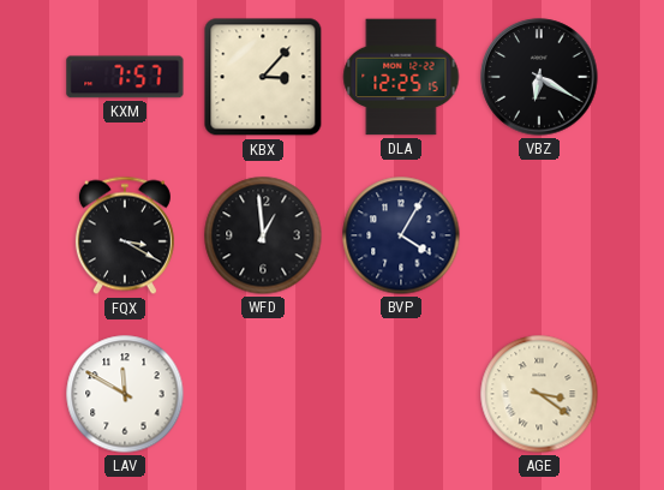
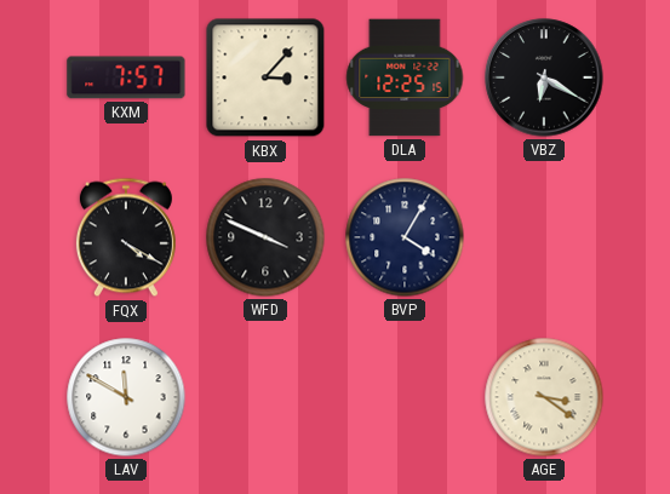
FQX: 3:20 -> 4:20 (126, 237)
WFD: 12:59 -> 3:49 (265, 237)
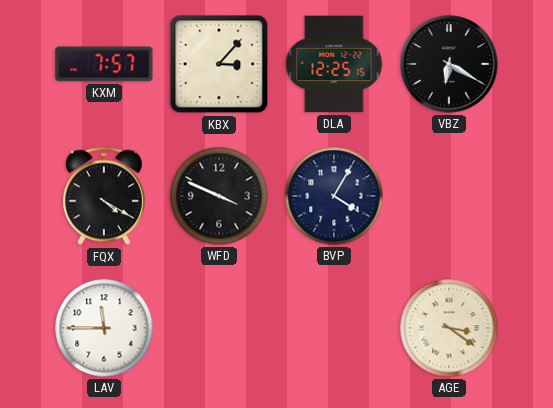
LAV: 11:50 -> 11:45 (104, 328)
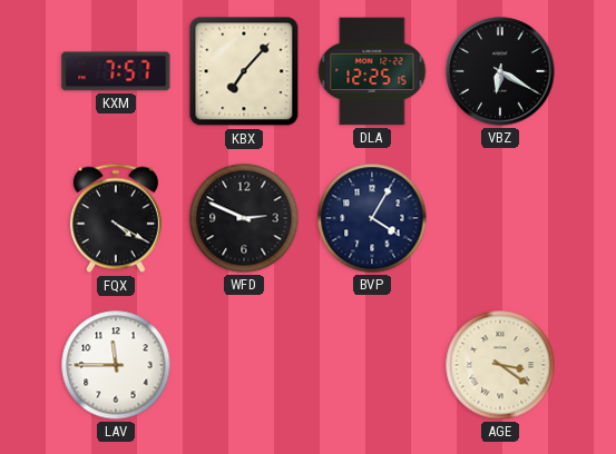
KBX: 3:07 -> 7:07 (244, 71)
WFD: 3:49 -> 2:49 (244, 218)
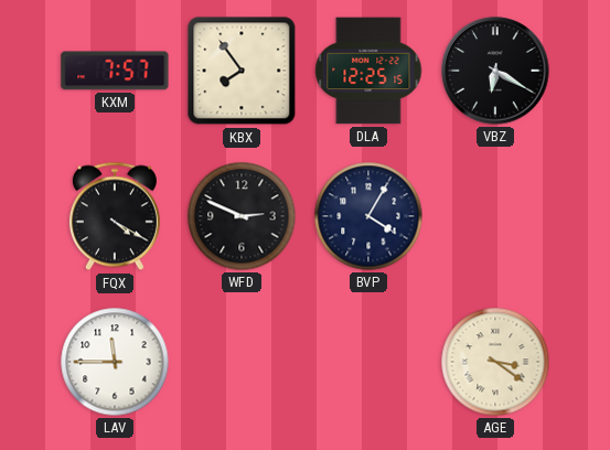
KBX: 7:07 -> 7:54 (242, 71)
